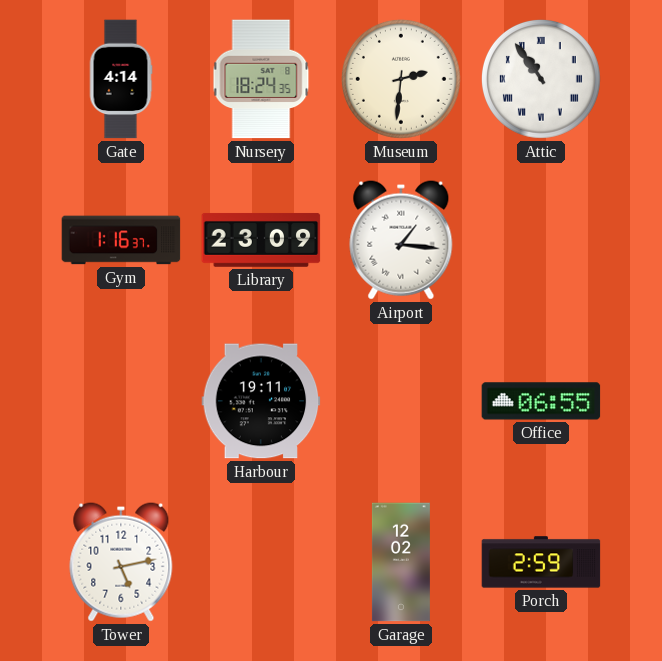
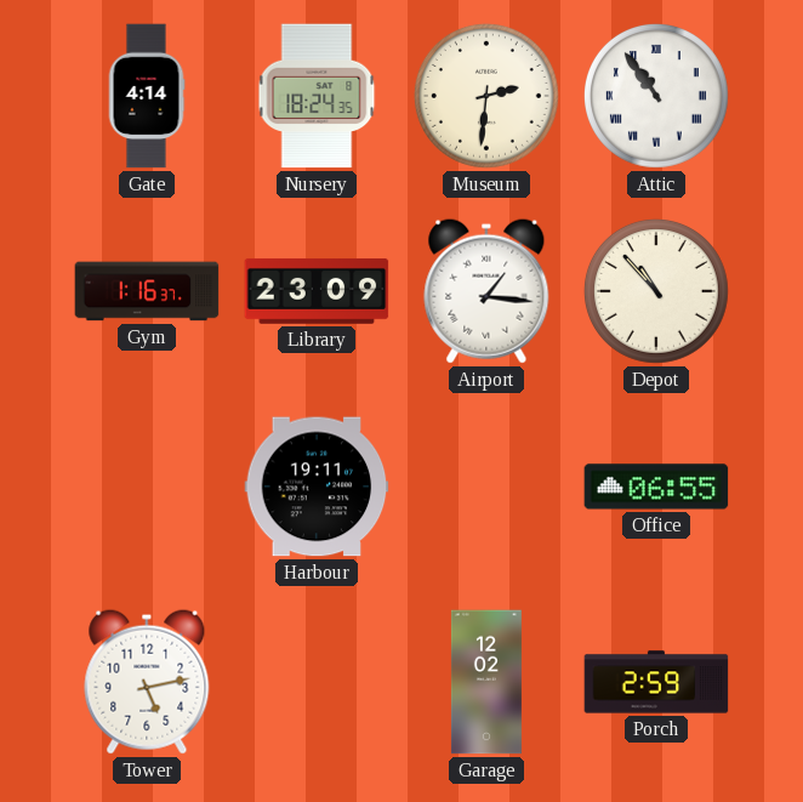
Depot: none -> 10:53 (656, 291)
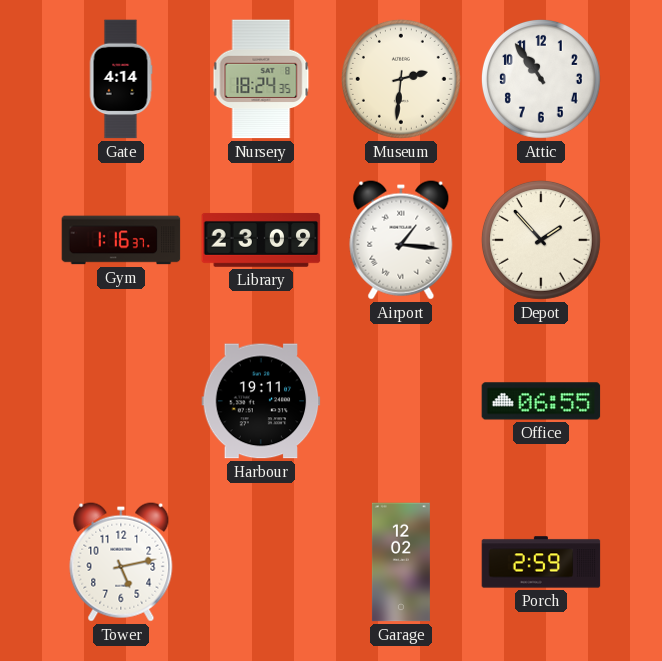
Attic numerals: Roman -> Arabic (541, 79)
Depot: 10:53 -> 1:53 (541, 240)
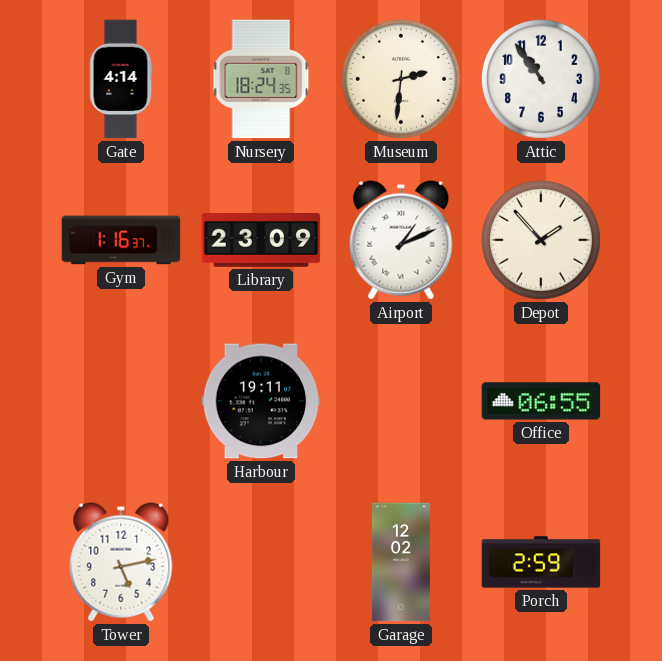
Airport: 1:16 -> 1:11 (401, 240)
